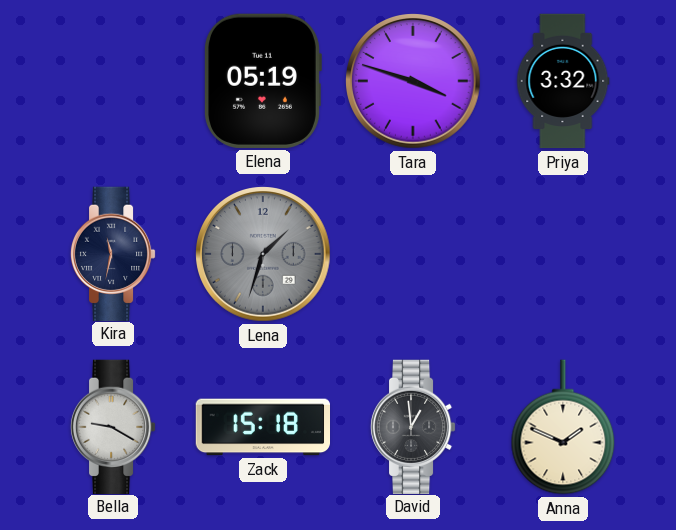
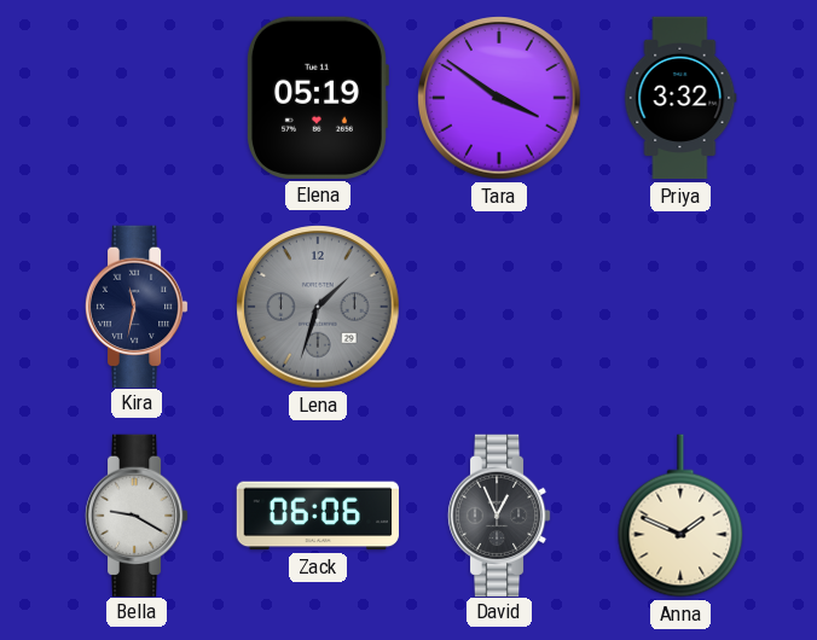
Tara: 3:48 -> 3:51 (499, 98)
Zack: 15:18 -> 06:06 (318, 516)
David: 12:59 -> 12:56 (499, 514)
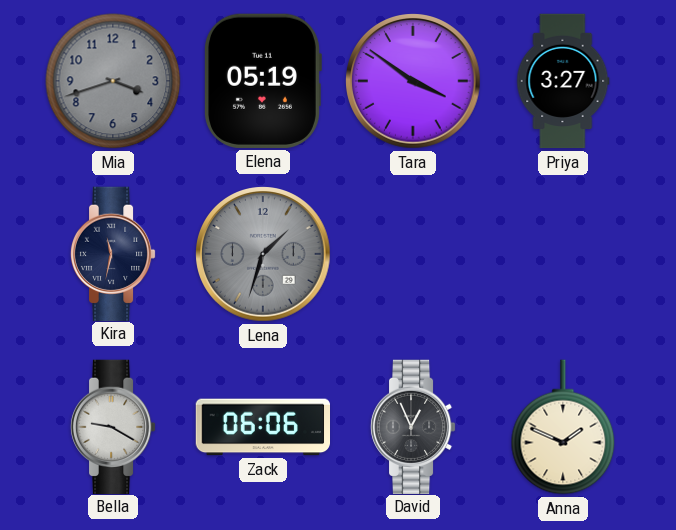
Mia: none -> 3:42 (113, 81)
Priya: 3:32 -> 3:27 (563, 81)
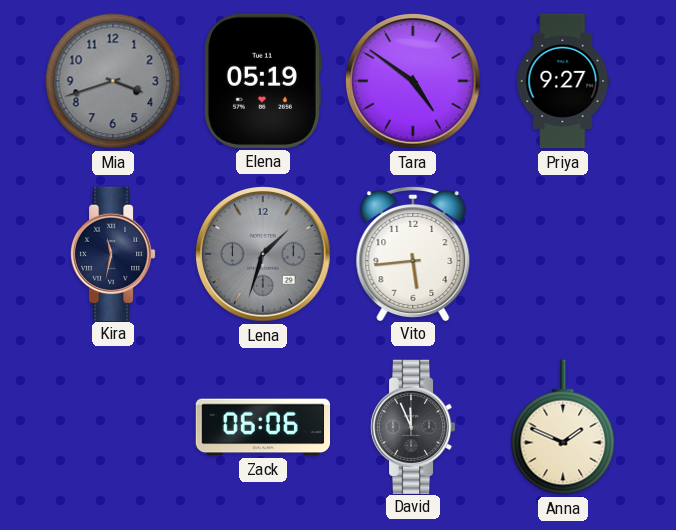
Tara: 3:51 -> 4:51 (413, 81)
Priya: 3:27 -> 9:27 (563, 81)
Vito: none -> 5:44 (413, 254)
Bella: 9:20 -> none (113, 426)
David: 12:56 -> 11:56 (413, 426)
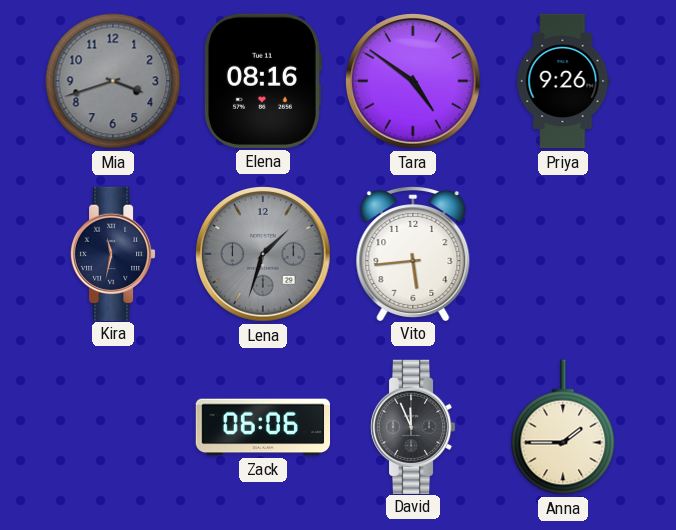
Elena: 05:19 -> 08:16 (262, 81)
Priya: 9:27 -> 9:26 (563, 81)
Anna: 1:49 -> 1:45 (563, 427)
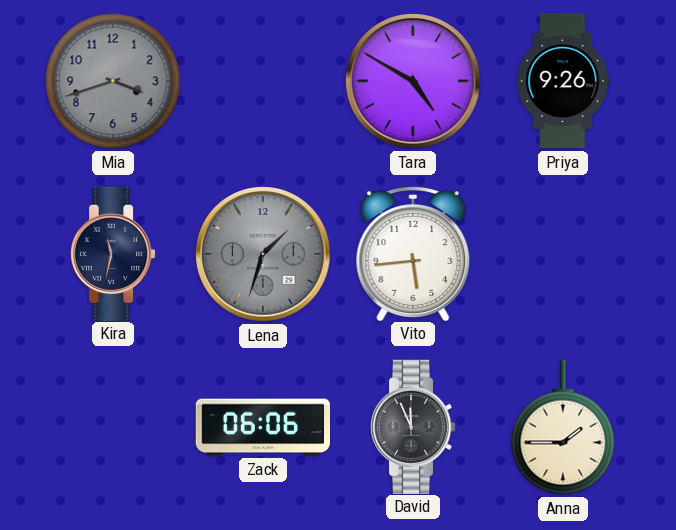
Elena: 08:16 -> none (262, 81)
Tara: 4:51 -> 4:50 (413, 81)
